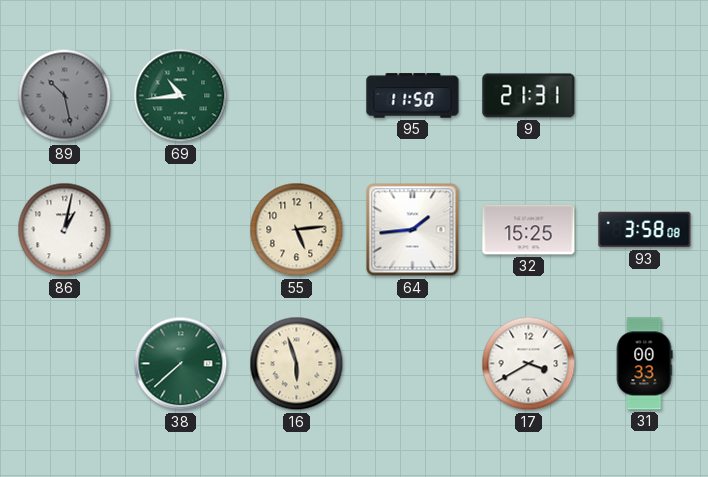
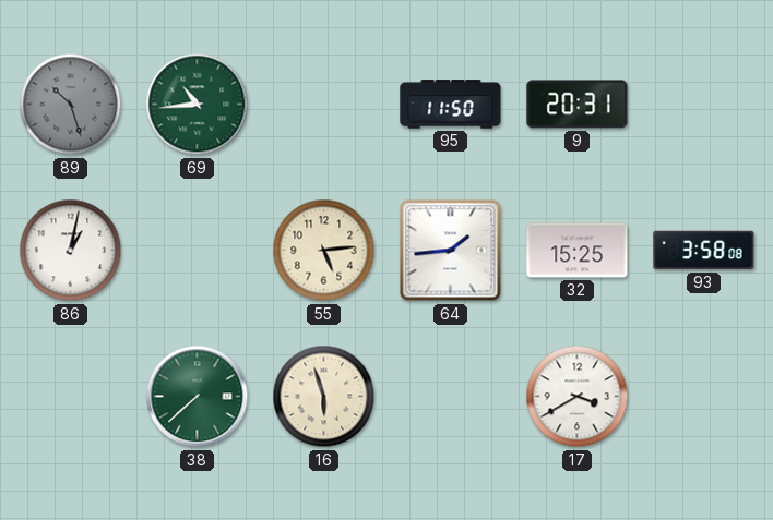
89: 10:28 -> 10:27 (71, 105)
9: 21:31 -> 20:31 (578, 105)
31: 00:33 -> none (644, 364)
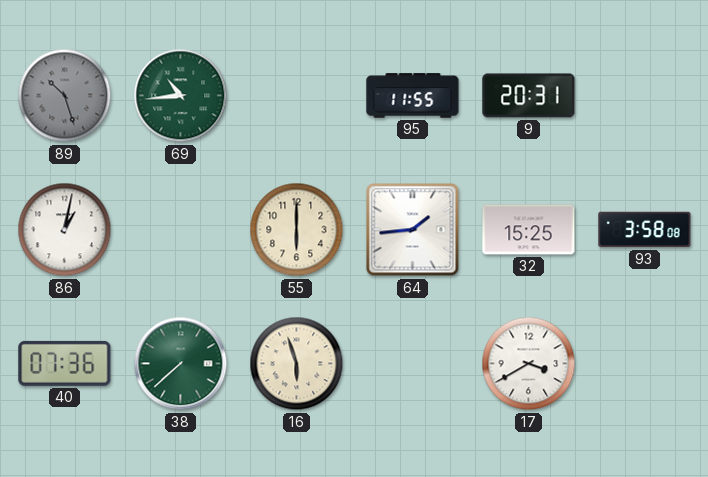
95: 11:50 -> 11:55 (413, 96)
55: 5:14 -> 6:00 (297, 230)
40: none -> 07:36 (65, 363)
